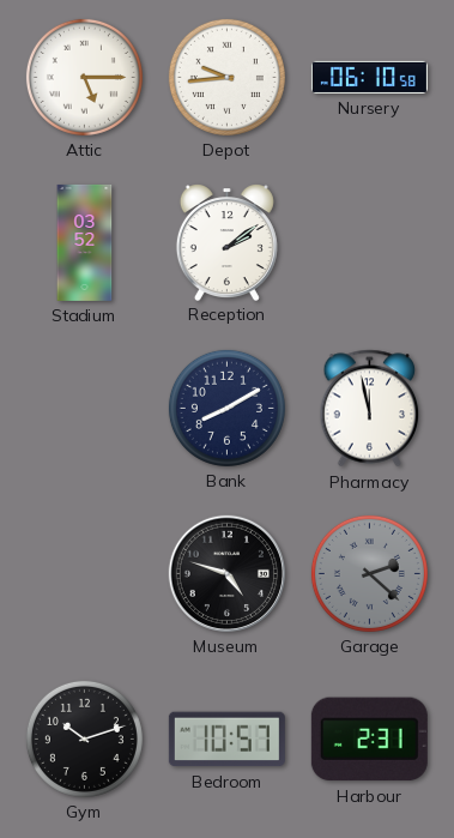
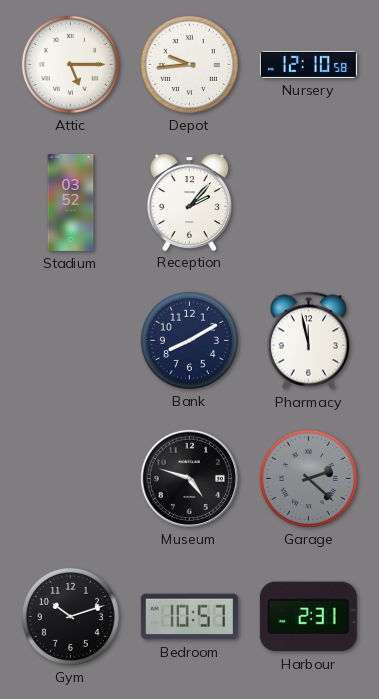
Nursery: 06:10 -> 12:10 (308, 64)
Reception: 2:09 -> 2:07 (189, 202)
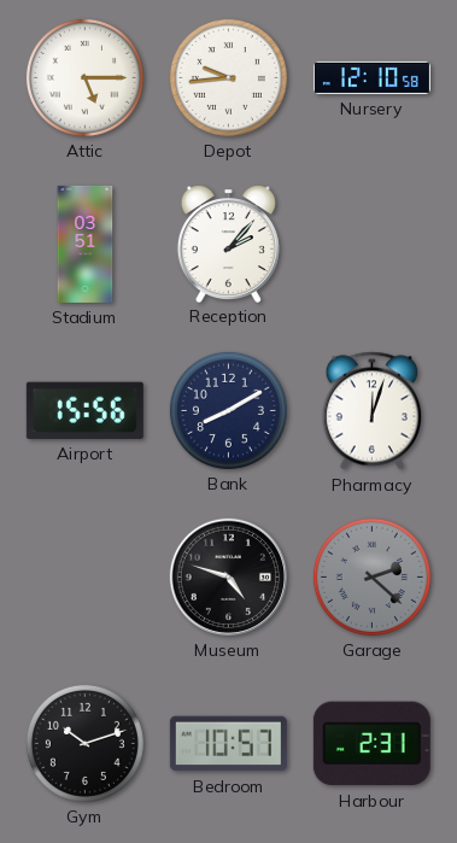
Stadium: 03:52 -> 03:51 (86, 244)
Airport: none -> 15:56 (84, 410)
Pharmacy: 11:58 -> 12:03 (373, 411)
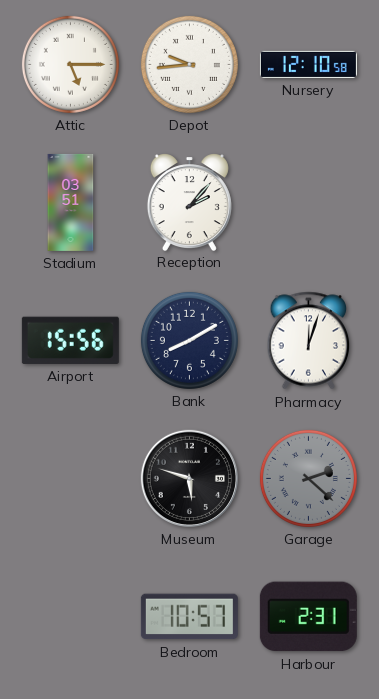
Museum: 4:48 -> 5:48 (189, 478)
Gym: 10:12 -> none (84, 743)
